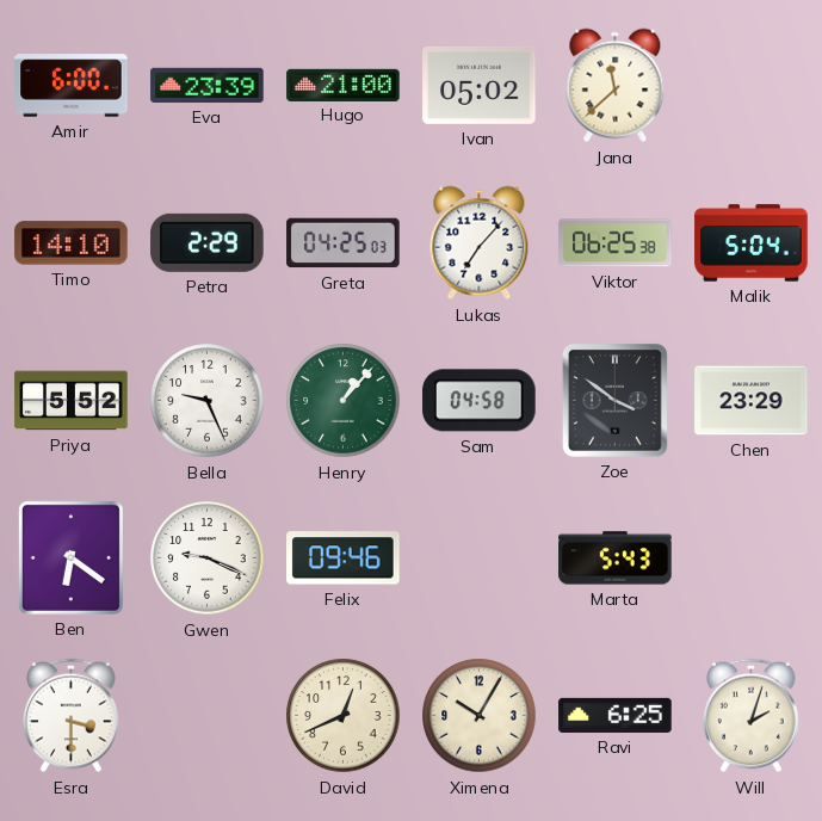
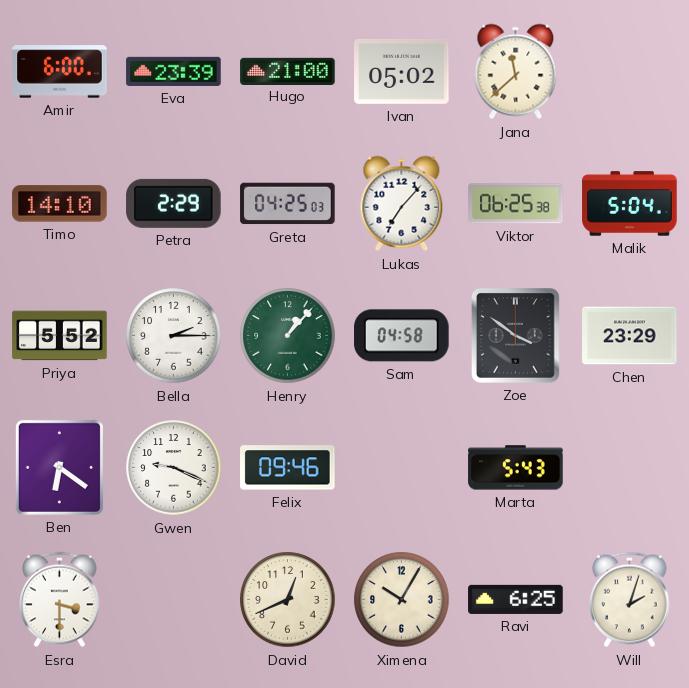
Bella: 9:26 -> 2:15 (174, 336)
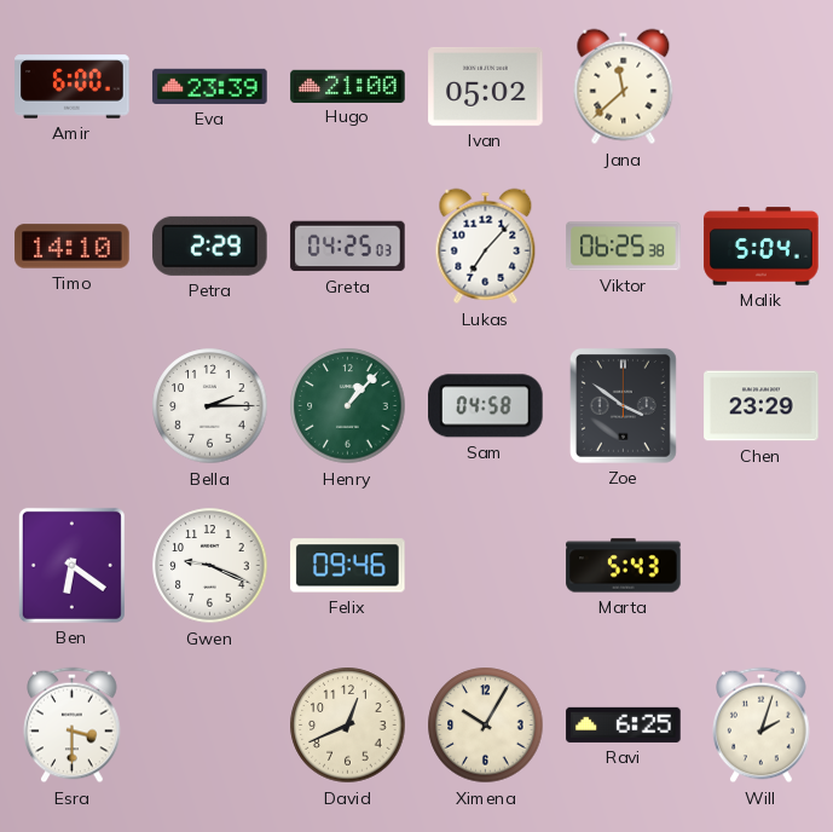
Priya: 5:52 -> none (60, 336)
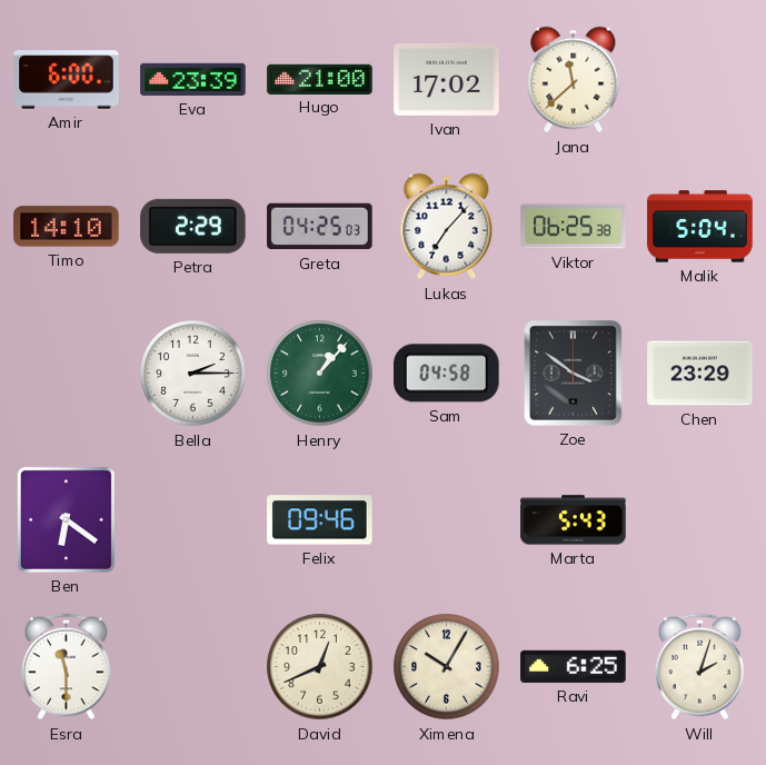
Ivan: 05:02 -> 17:02 (447, 79)
Gwen: 9:19 -> none (210, 566)
Esra: 3:30 -> 11:30 (67, 667)
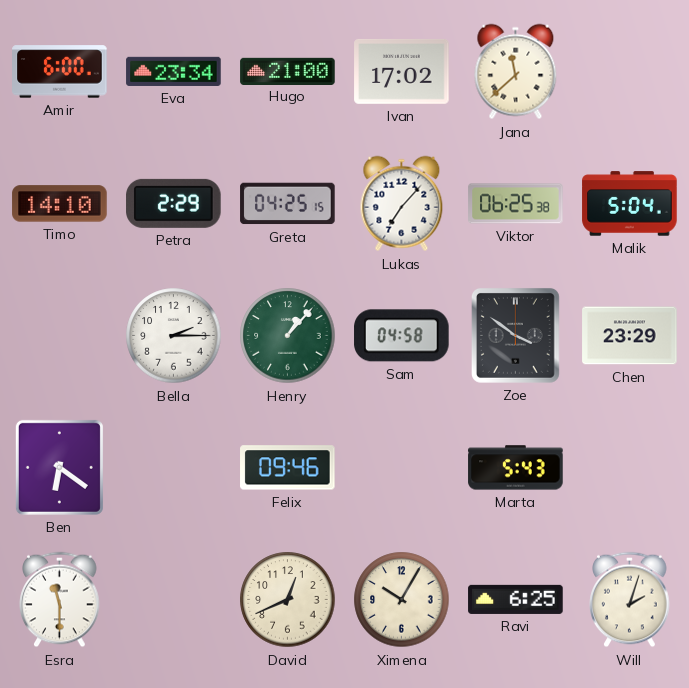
Eva: 23:39 -> 23:34 (174, 71)
Greta: 04:25:03 -> 04:25:15 (288, 204)
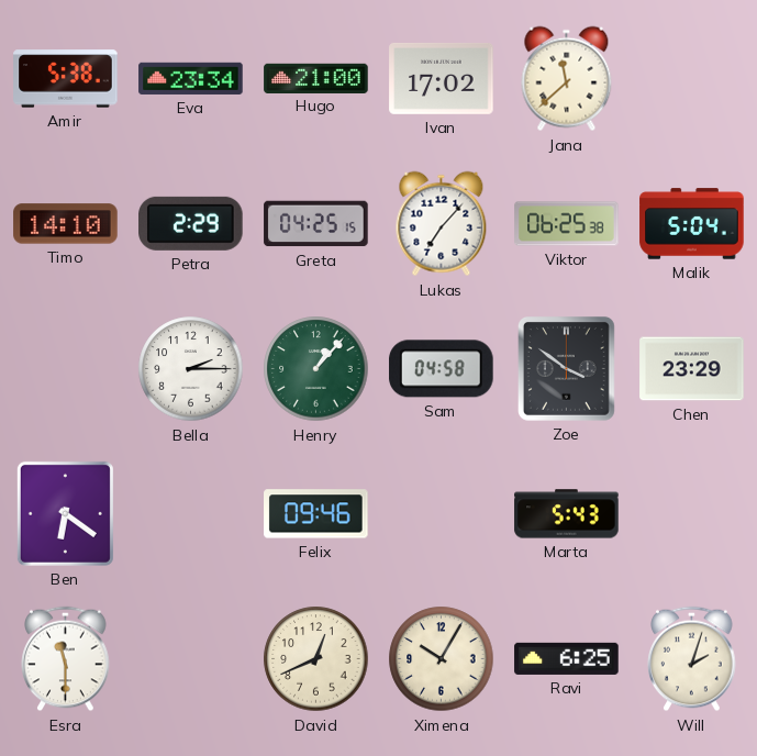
Amir: 6:00 -> 5:38 (66, 79)
